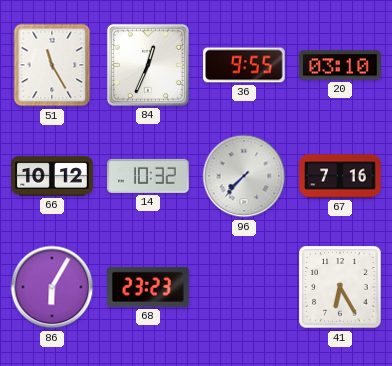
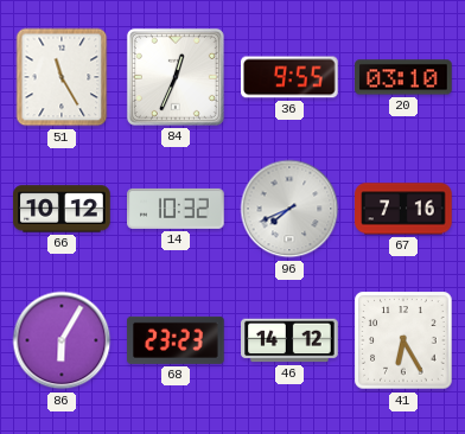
96: 7:37 -> 7:41 (289, 209)
46: none -> 14:12 (289, 340)
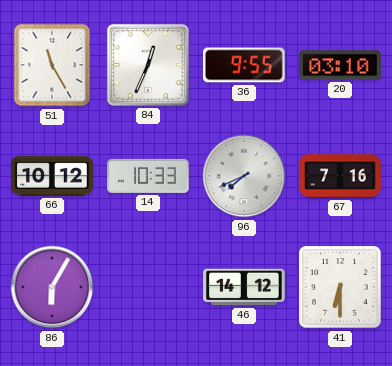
14: 10:32 -> 10:33 (148, 176)
68: 23:23 -> none (176, 340)
41: 6:25 -> 6:30 (340, 287)
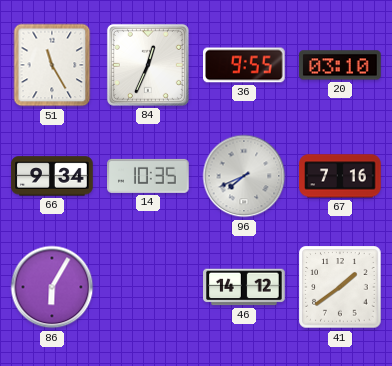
66: 10:12 -> 9:34 (52, 176)
14: 10:33 -> 10:35 (148, 176)
41: 6:30 -> 1:39 (340, 287)
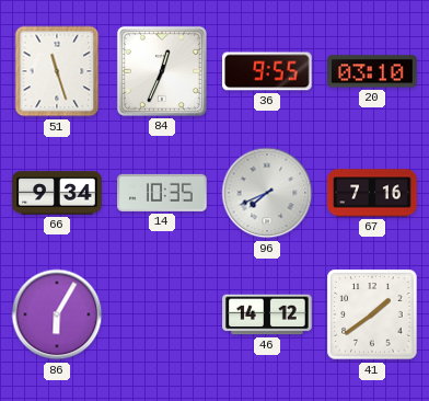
51: 11:25 -> 11:27 (57, 71)
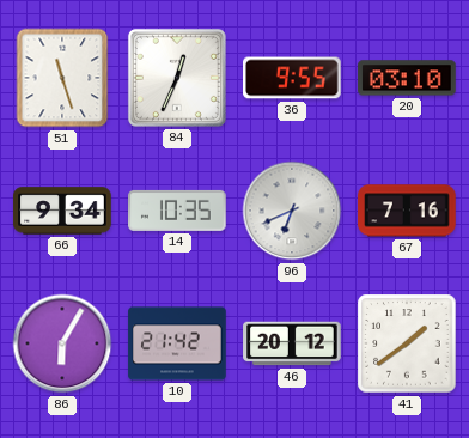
96: 7:41 -> 6:41 (292, 211)
10: none -> 21:42 (177, 343)
46: 14:12 -> 20:12 (292, 343)
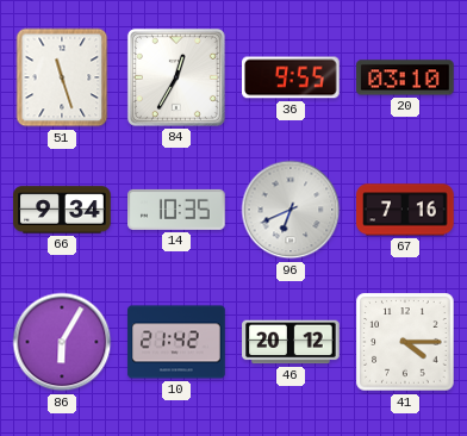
84: 12:34 -> 12:35 (176, 77)
41: 1:39 -> 4:15 (405, 342)
